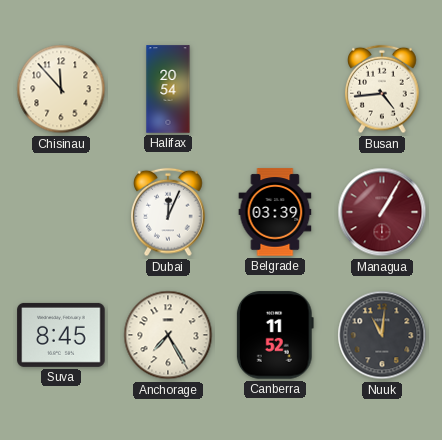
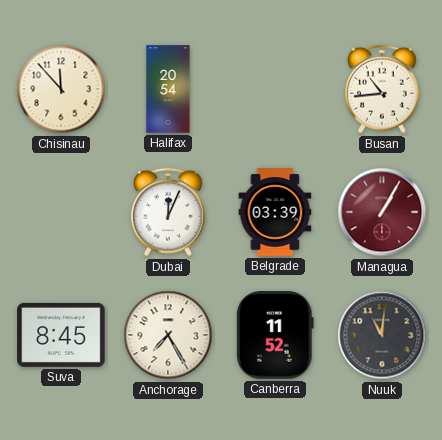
Busan: 4:44 -> 10:44 (382, 89)
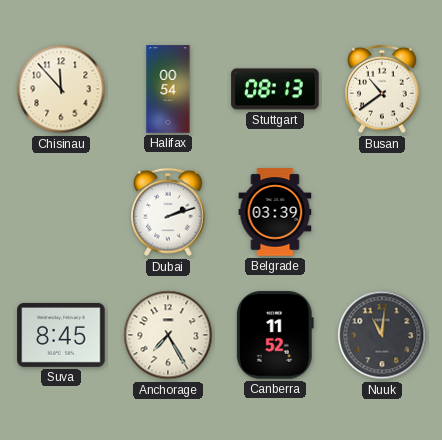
Halifax: 20:54 -> 00:54 (168, 89)
Stuttgart: none -> 08:13 (275, 89)
Busan: 10:44 -> 10:39 (382, 89)
Dubai: 12:04 -> 2:12 (168, 212)
Managua: 1:05 -> none (382, 212)
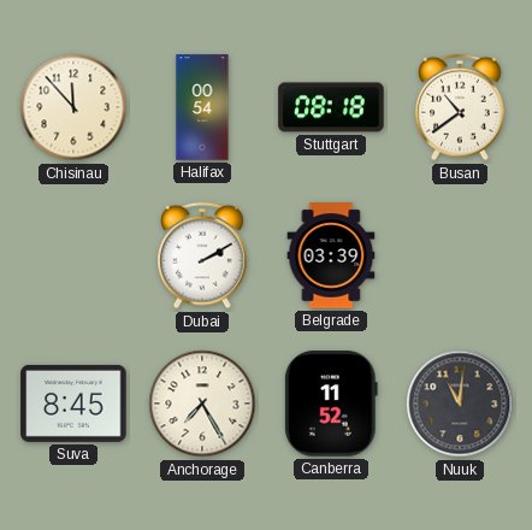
Stuttgart: 08:13 -> 08:18 (331, 107)
Dubai: 2:12 -> 2:10 (202, 255)
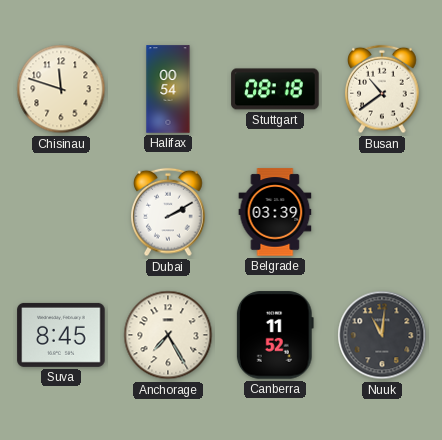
Chisinau: 11:53 -> 11:48 (61, 89)
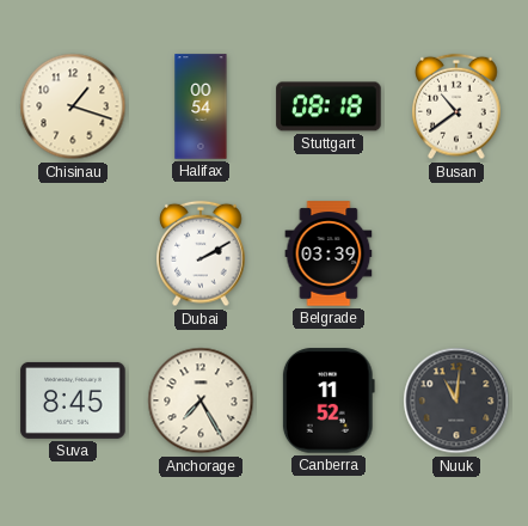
Chisinau: 11:48 -> 1:18 (73, 106)
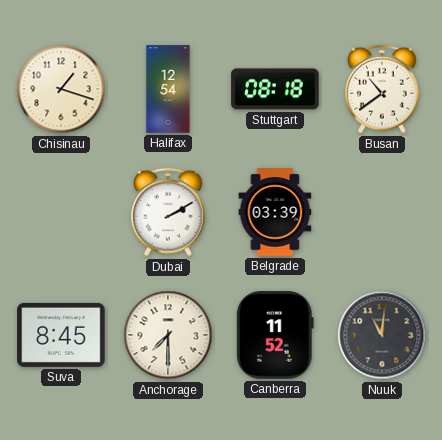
Halifax: 00:54 -> 12:54 (168, 89)
Anchorage: 7:25 -> 7:30 (168, 335)
